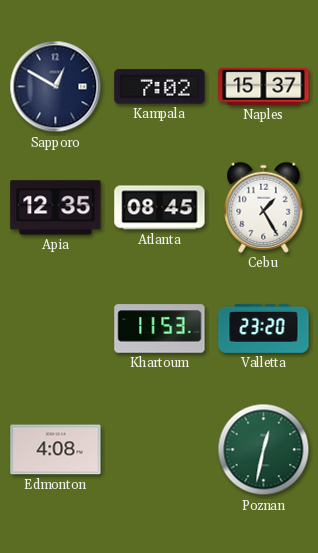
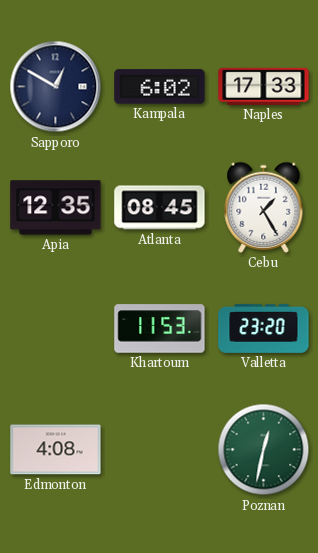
Kampala: 7:02 -> 6:02 (160, 87)
Naples: 15:37 -> 17:33 (264, 86)
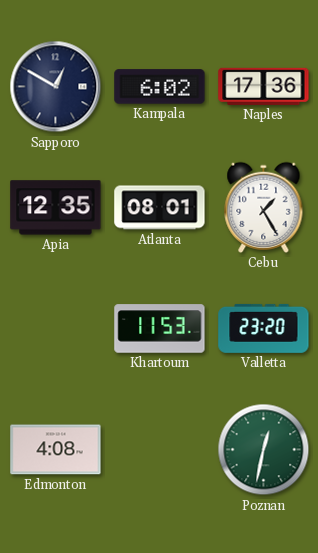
Naples: 17:33 -> 17:36 (264, 86)
Atlanta: 08:45 -> 08:01 (160, 208)
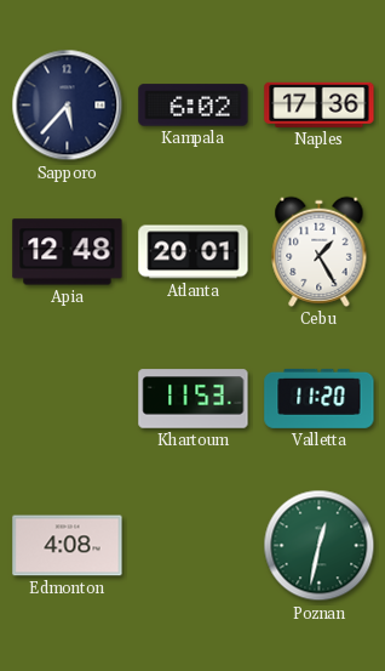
Sapporo: 12:50 -> 5:37 (68, 106)
Apia: 12:35 -> 12:48 (68, 252)
Atlanta: 08:01 -> 20:01 (194, 252)
Valletta: 23:20 -> 11:20 (320, 398)
